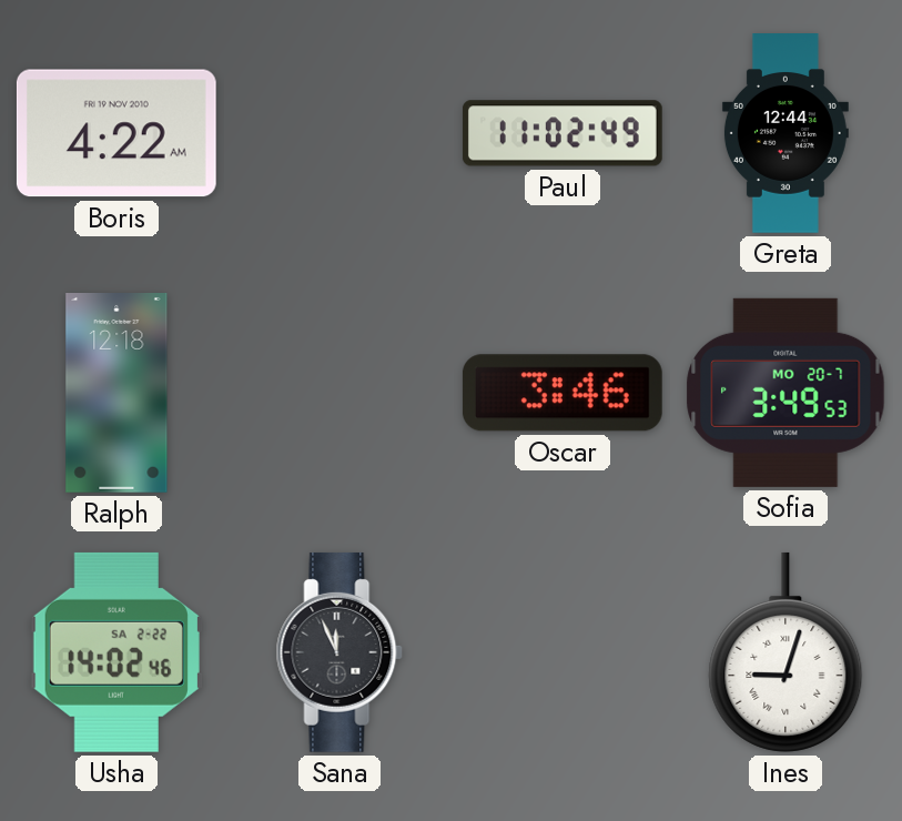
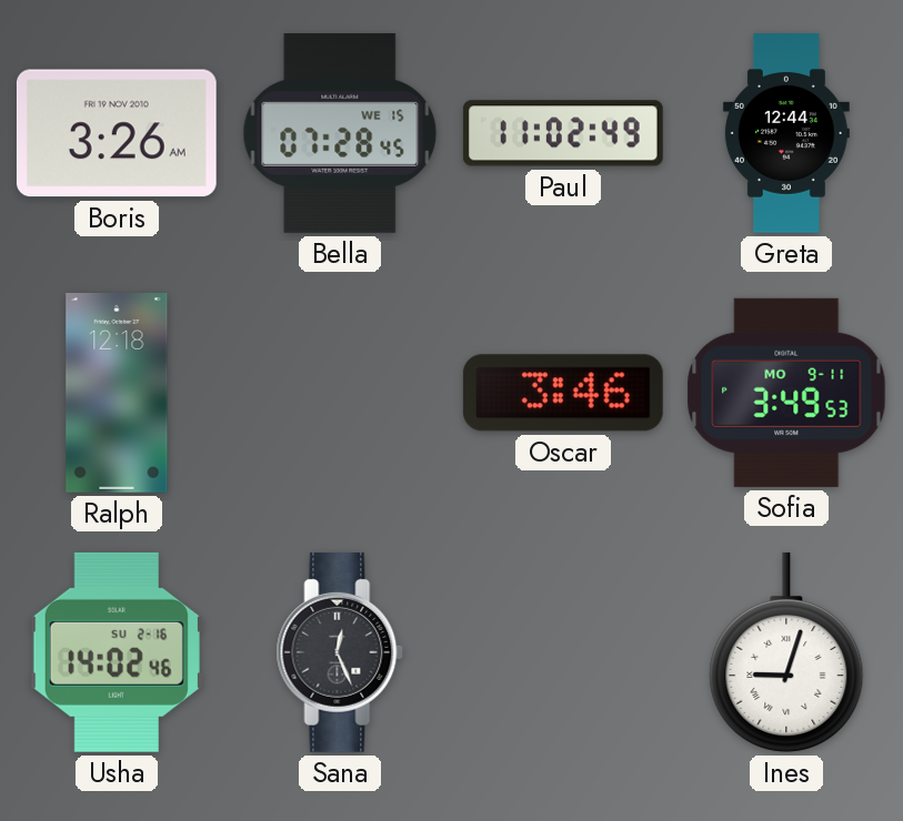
Boris: 4:22 -> 3:26 (117, 133)
Bella: none -> 07:28 (340, 133)
Sofia date: MO 20-7 -> MO 9-11 (786, 393)
Usha date: SA 2-22 -> SU 2-16 (117, 652)
Sana: 11:56 -> 12:26 (340, 652)
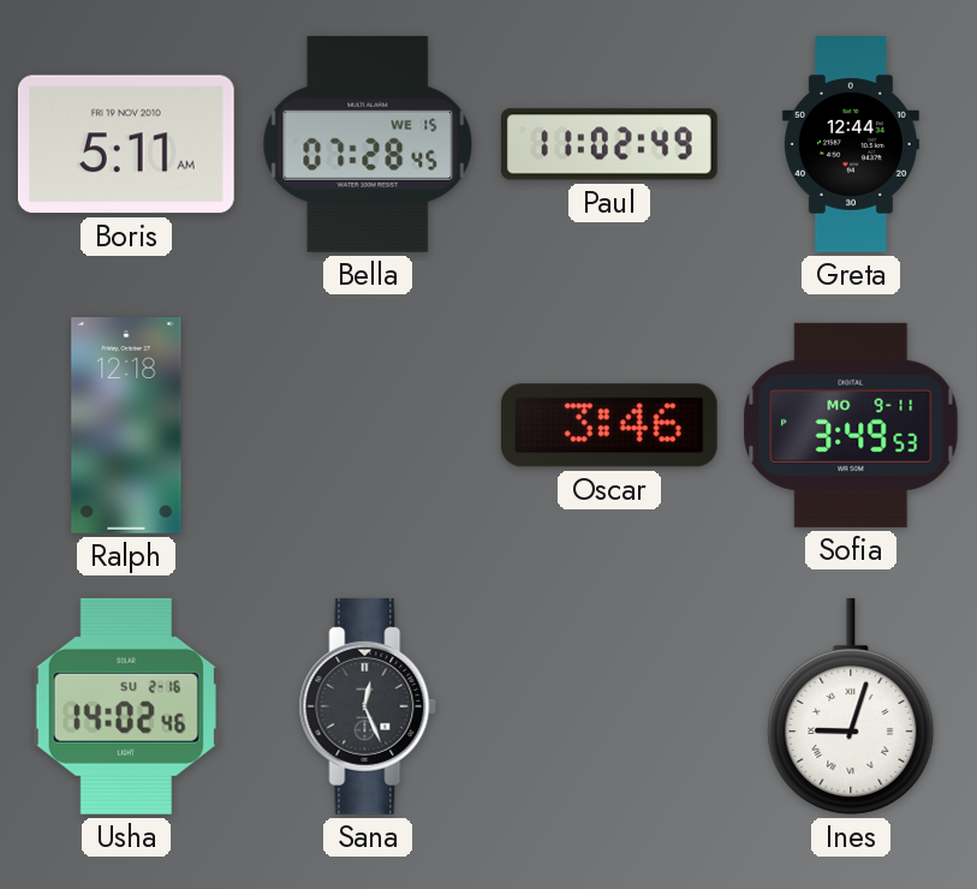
Boris: 3:26 -> 5:11 (126, 144)
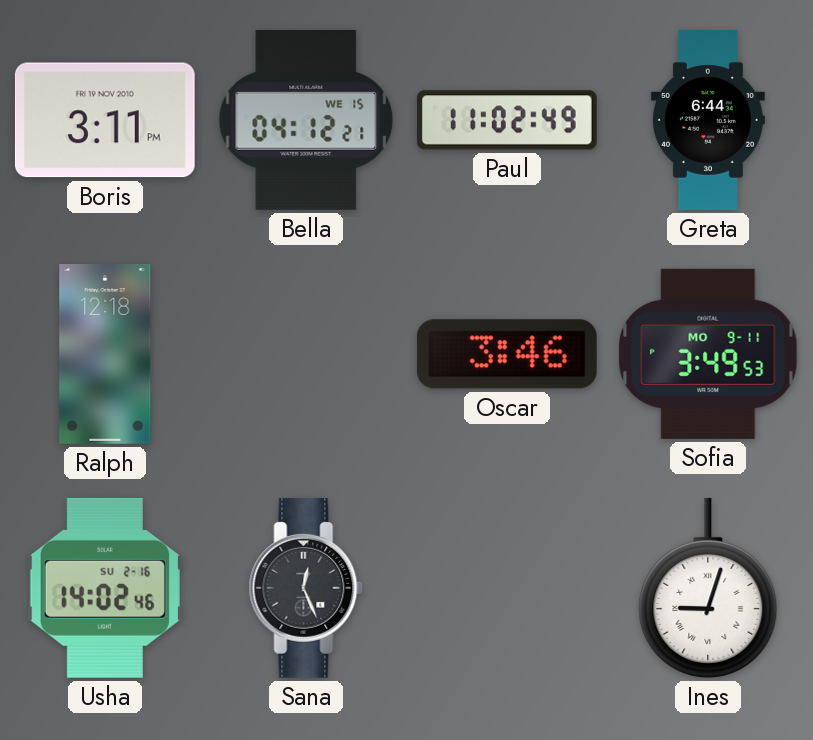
Boris: 5:11 -> 3:11 (105, 120)
Bella: 07:28 -> 04:12 (306, 120)
Greta: 12:44 -> 6:44 (708, 121)
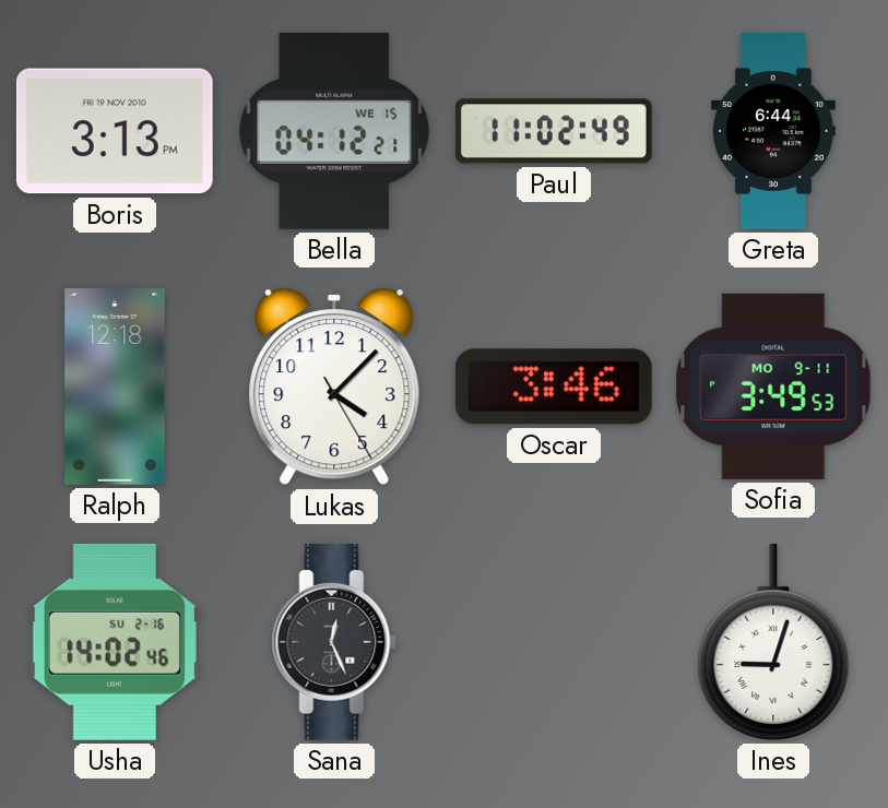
Boris: 3:11 -> 3:13 (115, 131)
Lukas: none -> 4:07 (334, 387)
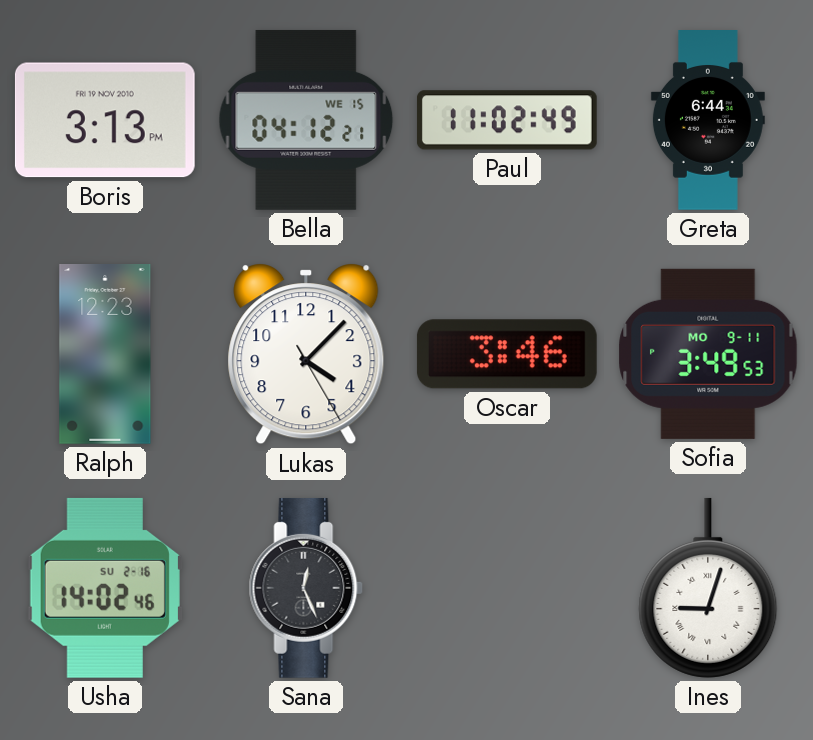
Ralph: 12:18 -> 12:23 (105, 355)
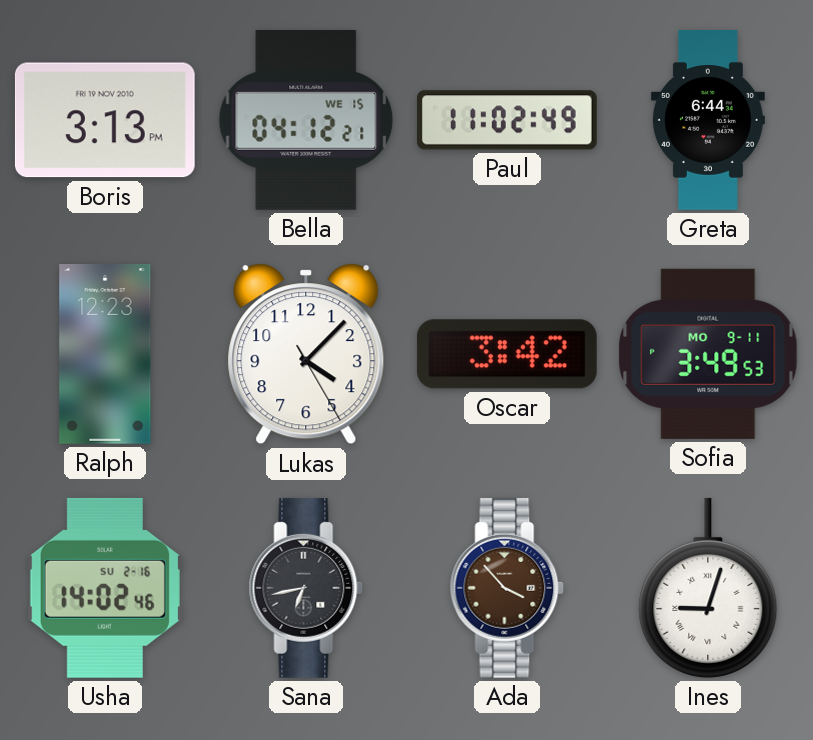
Oscar: 3:46 -> 3:42 (507, 354)
Sana: 12:26 -> 6:43 (306, 588)
Ada: none -> 3:53 (507, 588)
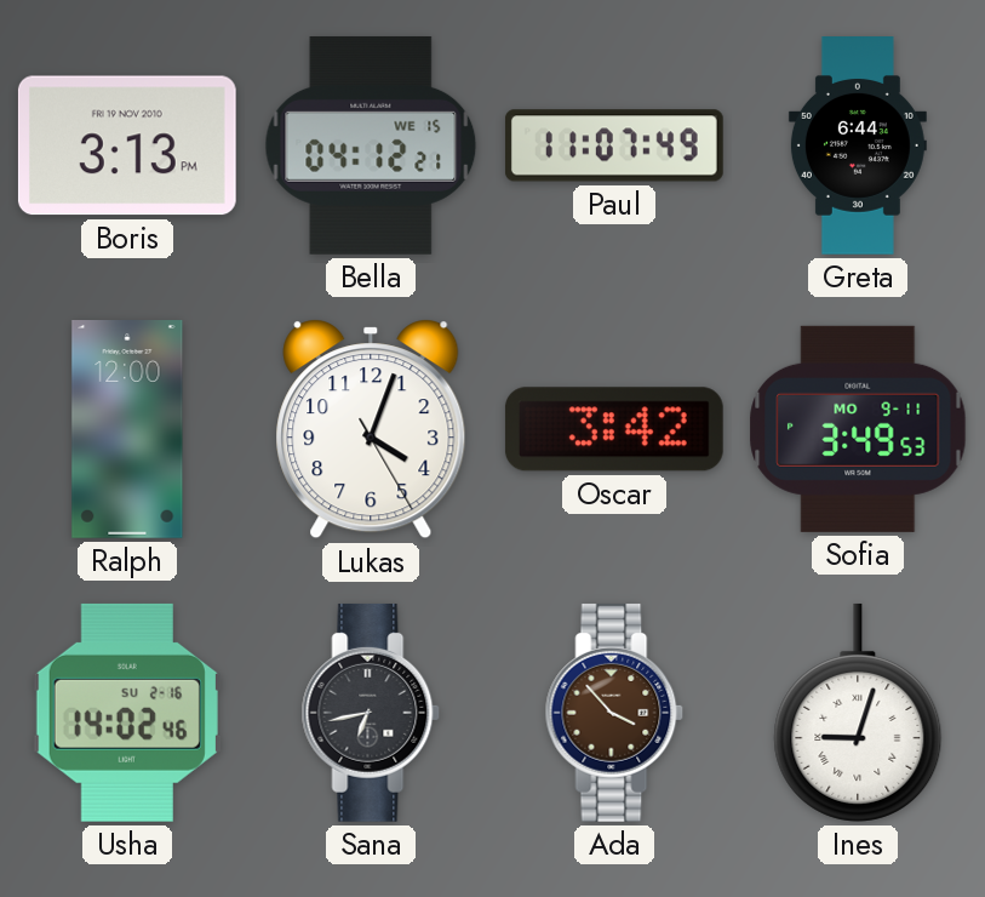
Paul: 11:02 -> 11:07 (614, 145)
Ralph: 12:23 -> 12:00 (127, 430)
Lukas: 4:07 -> 4:03 (371, 429)
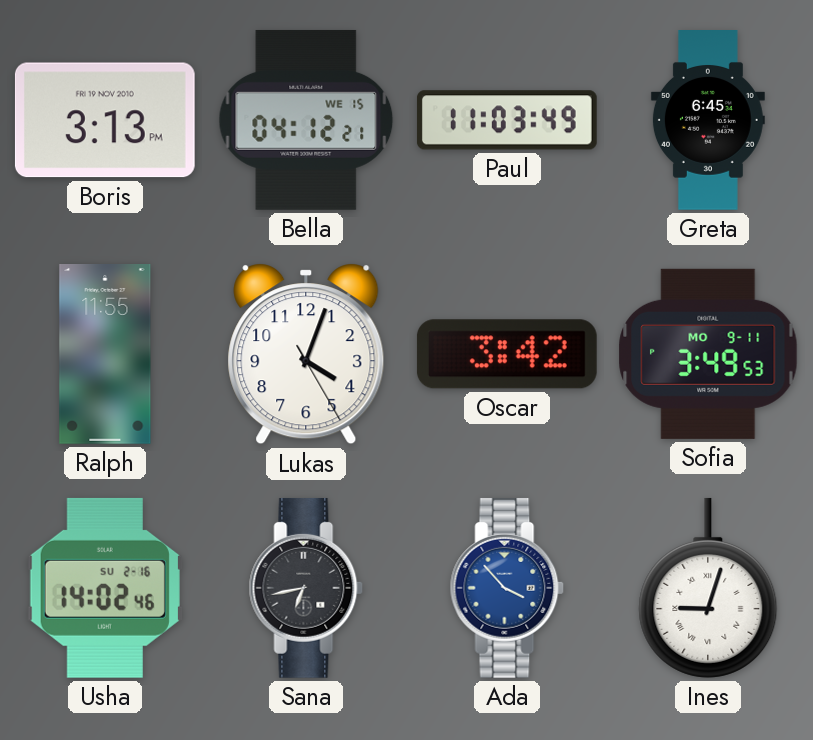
Paul: 11:07 -> 11:03 (507, 120)
Greta: 6:44 -> 6:45 (708, 121)
Ralph: 12:00 -> 11:55 (105, 355)
Ada dial: brown -> blue (507, 588)
